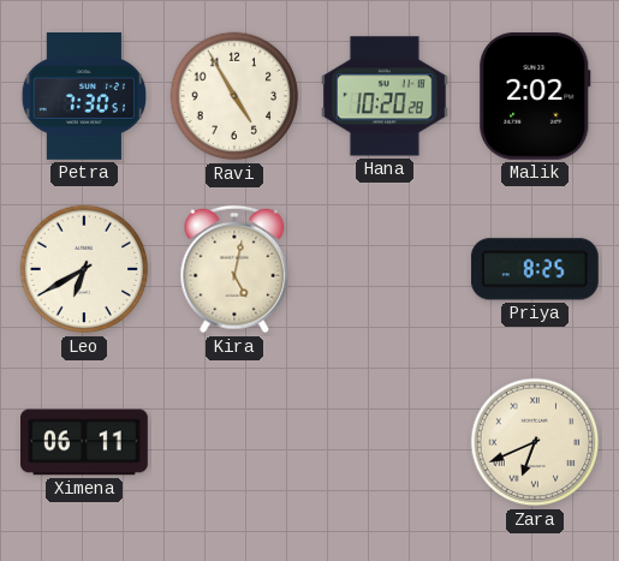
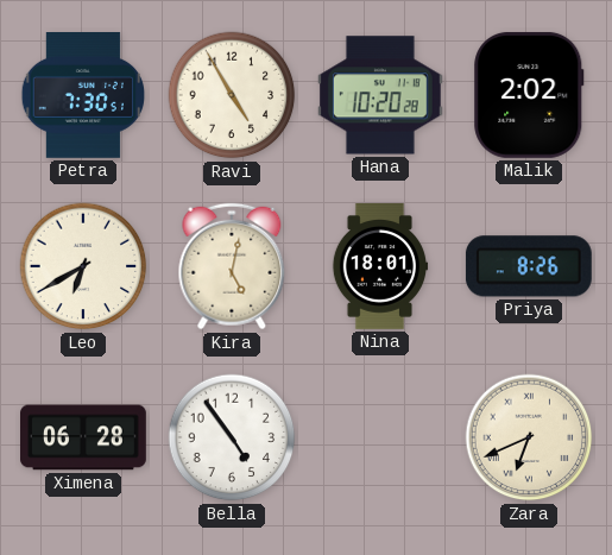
Nina: none -> 18:01 (380, 267)
Priya: 8:25 -> 8:26 (529, 266)
Ximena: 06:11 -> 06:28 (84, 437)
Bella: none -> 4:54 (232, 437)
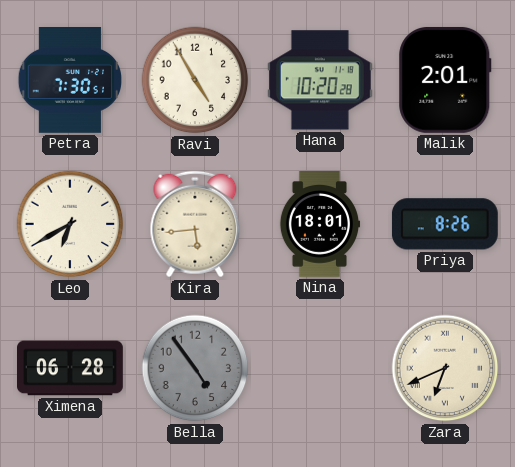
Malik: 2:02 -> 2:01 (445, 80)
Kira: 5:02 -> 5:44 (195, 224)
Bella dial: white -> grey (195, 368)
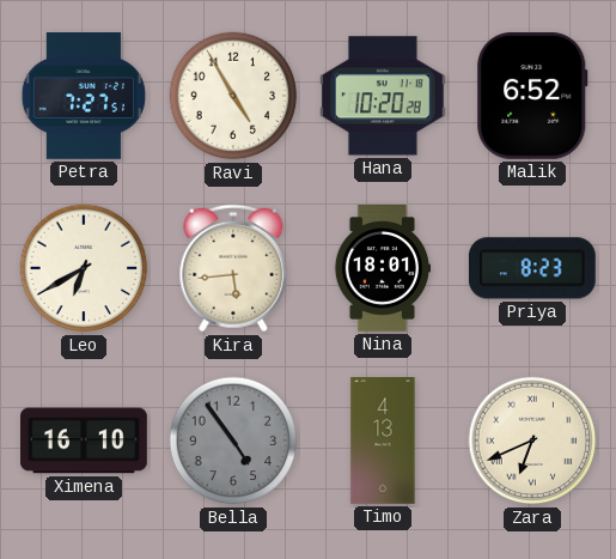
Petra: 7:30 -> 7:27 (83, 97)
Malik: 2:01 -> 6:52 (532, 96)
Priya: 8:26 -> 8:23 (532, 268)
Ximena: 06:28 -> 16:10 (85, 440)
Timo: none -> 4:13 (383, 442)
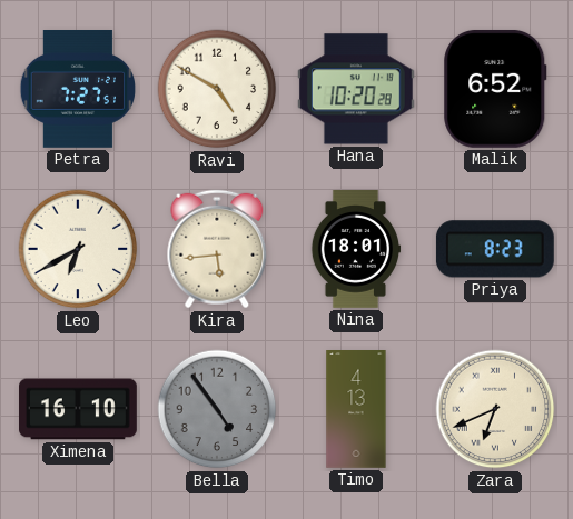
Ravi: 4:55 -> 4:50 (217, 89)
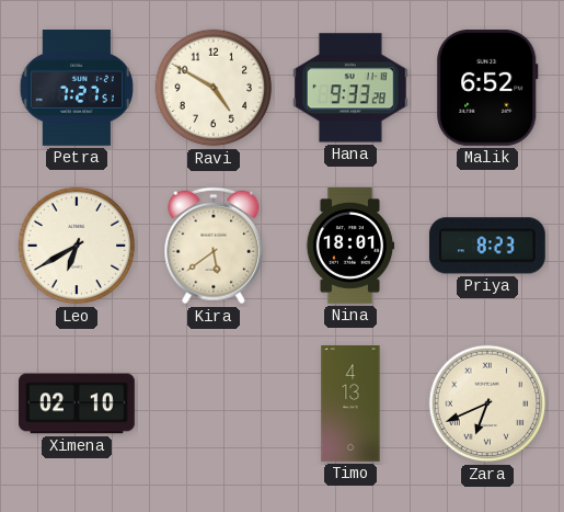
Hana: 10:20 -> 9:33 (350, 88)
Kira: 5:44 -> 5:39 (214, 246)
Ximena: 16:10 -> 02:10 (78, 403)
Bella: 4:54 -> none (217, 409)
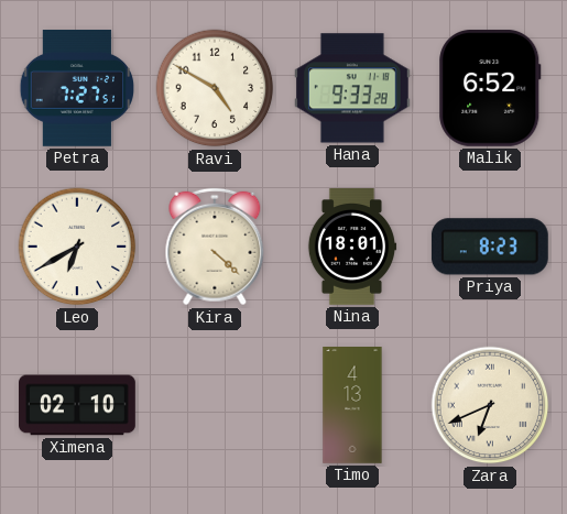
Kira: 5:39 -> 4:22 (215, 247)
